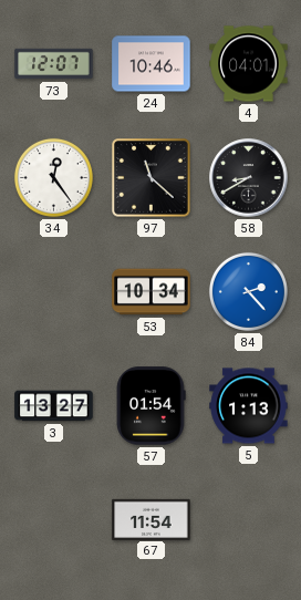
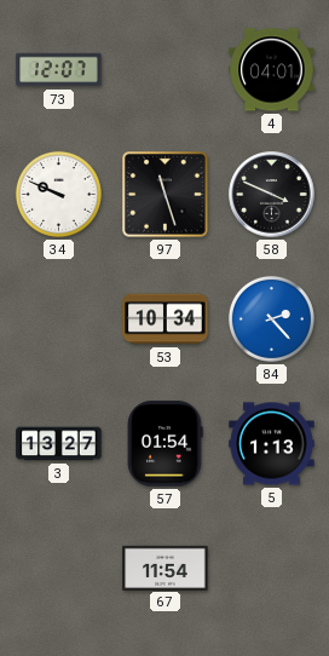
24: 10:46 -> none (152, 64)
34: 12:24 -> 9:49 (58, 194)
97: 11:22 -> 11:27 (166, 195)
58: 8:40 -> 3:49 (272, 195)
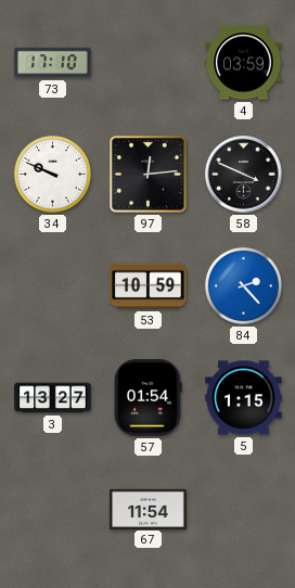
73: 12:07 -> 17:10 (53, 63)
4: 04:01 -> 03:59 (244, 63)
97: 11:27 -> 12:14 (149, 175)
53: 10:34 -> 10:59 (149, 286)
5: 1:13 -> 1:15 (244, 398)
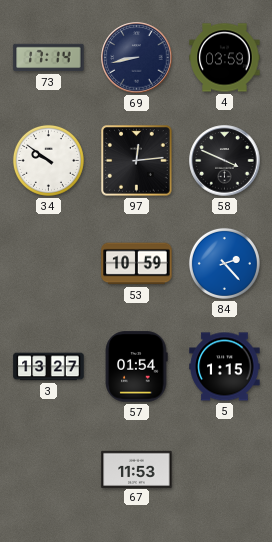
73: 17:10 -> 17:14 (49, 58)
69: none -> 8:43 (137, 58)
34: 9:49 -> 9:51 (48, 160)
67: 11:54 -> 11:53 (137, 469)
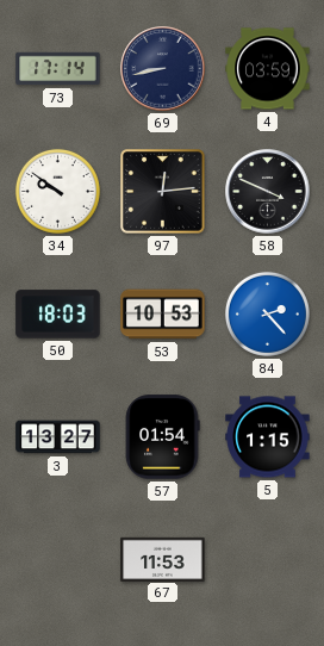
50: none -> 18:03 (58, 315)
53: 10:59 -> 10:53 (163, 315)
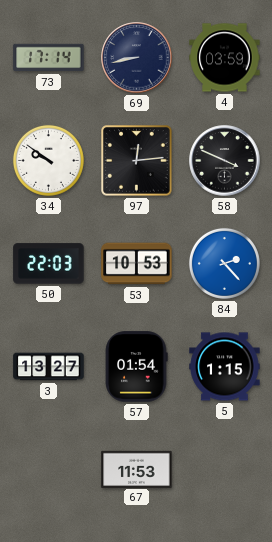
50: 18:03 -> 22:03 (49, 264)
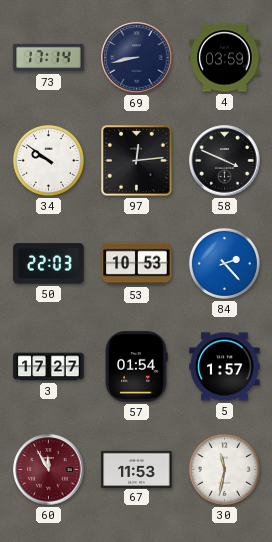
3: 13:27 -> 17:27 (49, 367)
5: 1:15 -> 1:57 (225, 367)
60: none -> 11:55 (49, 470)
30: none -> 11:32 (224, 469)
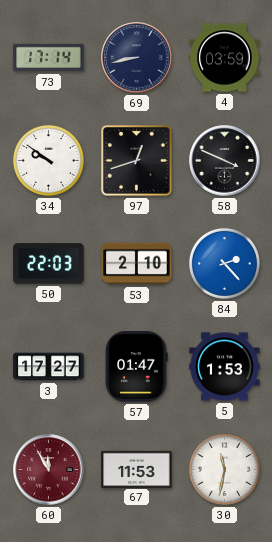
97: 12:14 -> 12:42 (137, 161)
53: 10:53 -> 2:10 (137, 264)
57: 01:54 -> 01:47 (136, 367)
5: 1:57 -> 1:53 (225, 367)
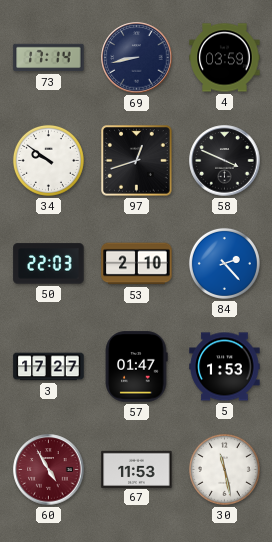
60: 11:55 -> 4:55 (49, 470)
30: 11:32 -> 11:28 (224, 469)
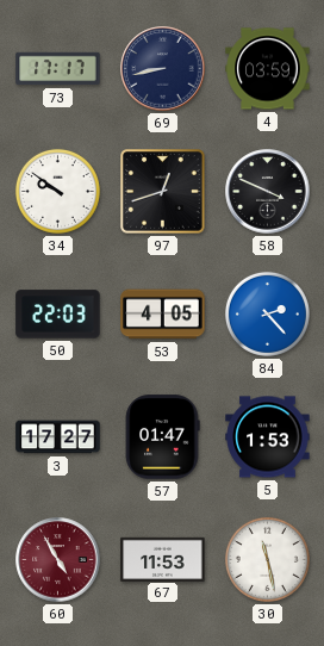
73: 17:14 -> 17:17 (58, 69)
53: 2:10 -> 4:05 (163, 315)
